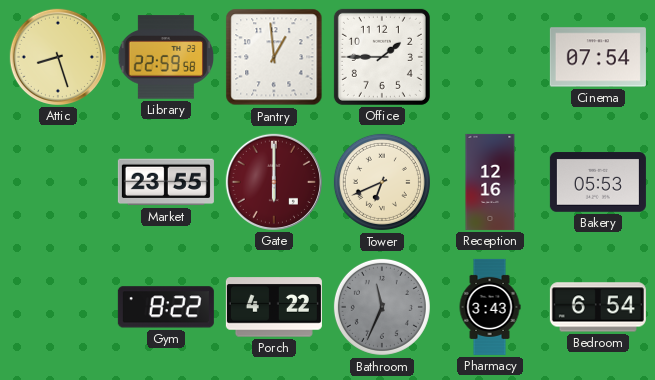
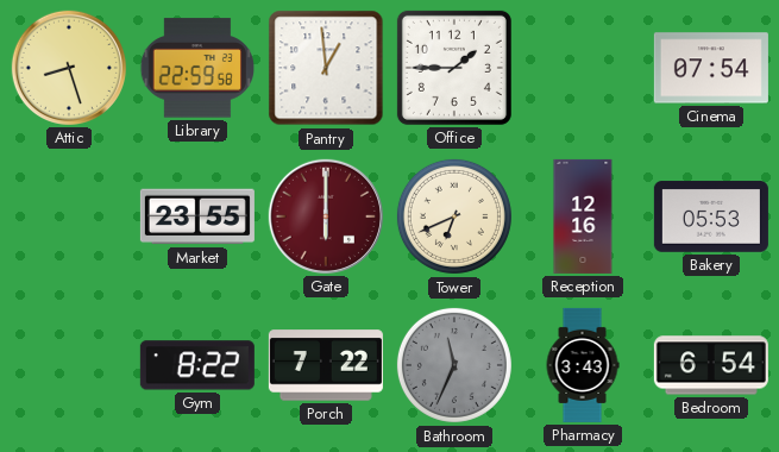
Porch: 4:22 -> 7:22 (326, 365)
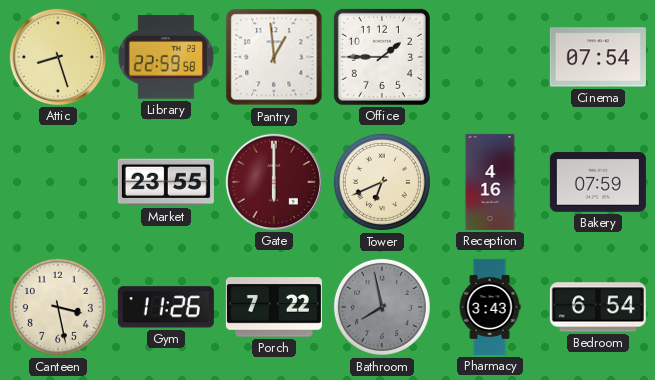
Reception: 12:16 -> 4:16 (490, 182)
Bakery: 05:53 -> 07:59 (598, 182)
Canteen: none -> 3:28 (58, 307)
Gym: 8:22 -> 11:26 (166, 307)
Bathroom: 11:34 -> 7:58 (382, 307)
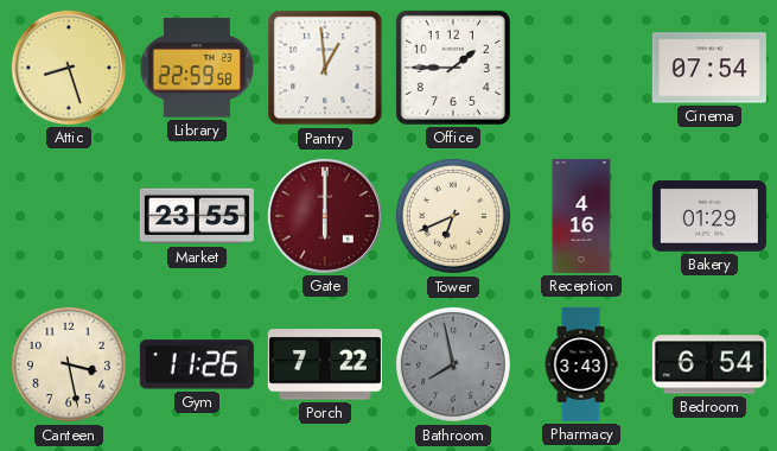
Bakery: 07:59 -> 01:29 (709, 216)
